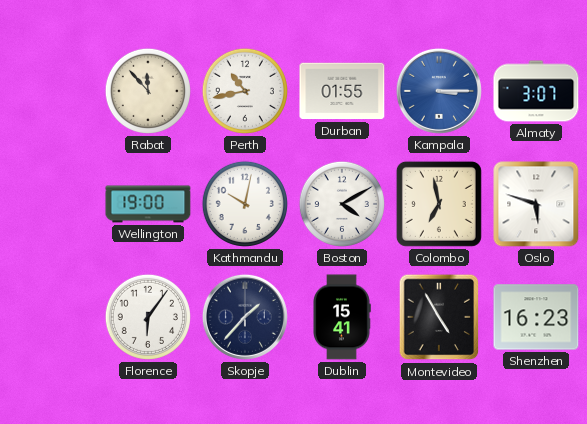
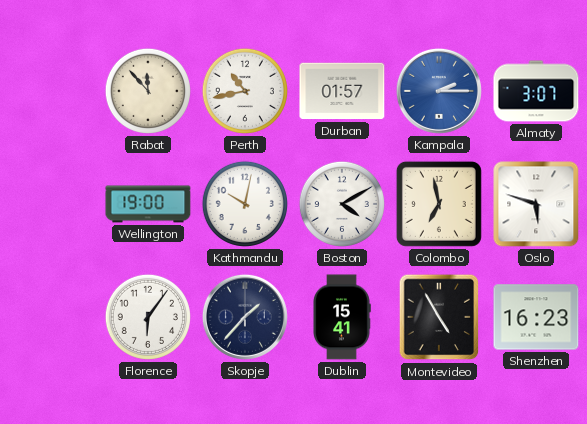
Durban: 01:55 -> 01:57 (342, 91)
Kampala: 3:15 -> 2:15 (439, 91)
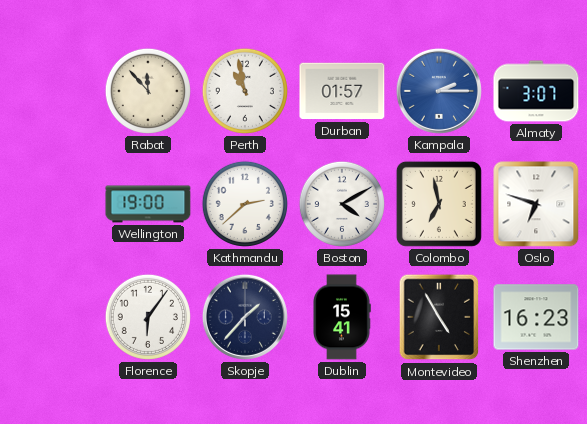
Perth: 10:43 -> 10:58 (245, 91)
Kathmandu: 10:02 -> 2:38 (245, 204)
Oslo: 5:48 -> 6:48 (536, 204)
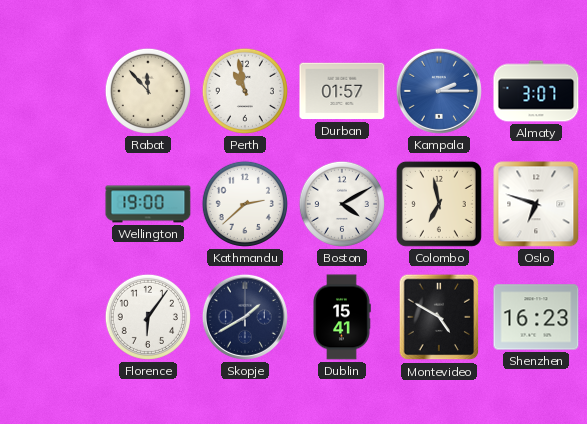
Skopje: 1:37 -> 1:40 (245, 317)
Montevideo: 4:55 -> 4:50 (439, 317)
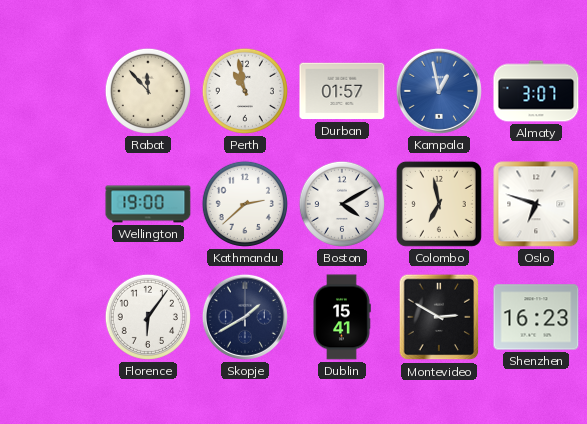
Kampala: 2:15 -> 12:58 (439, 91)
Montevideo: 4:50 -> 2:50 (439, 317)
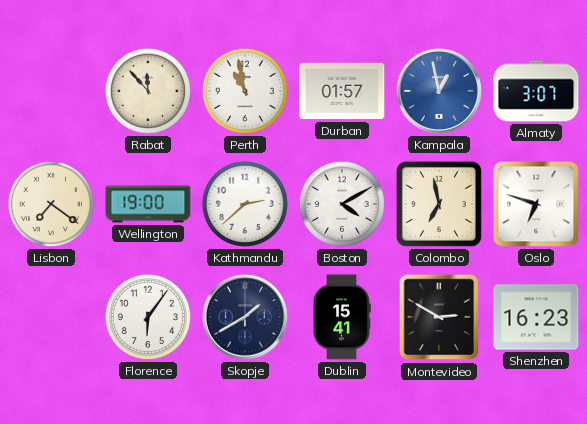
Lisbon: none -> 7:21 (51, 204)
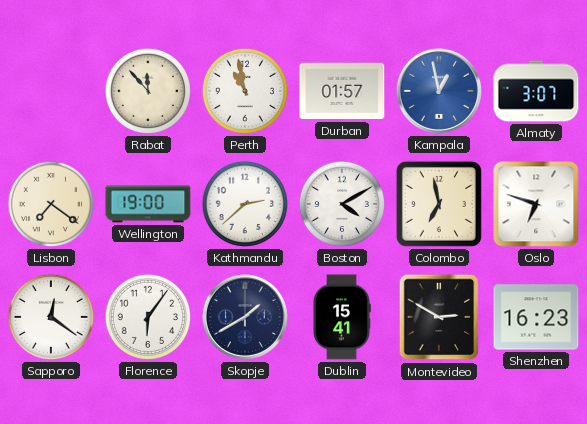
Sapporo: none -> 12:21 (51, 317)
